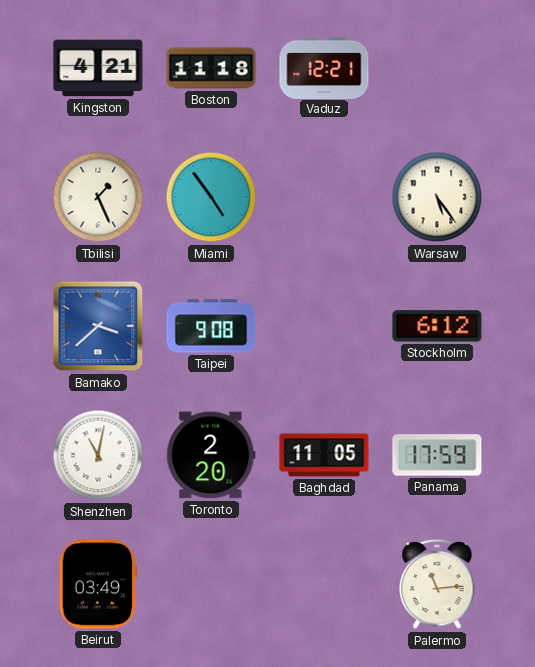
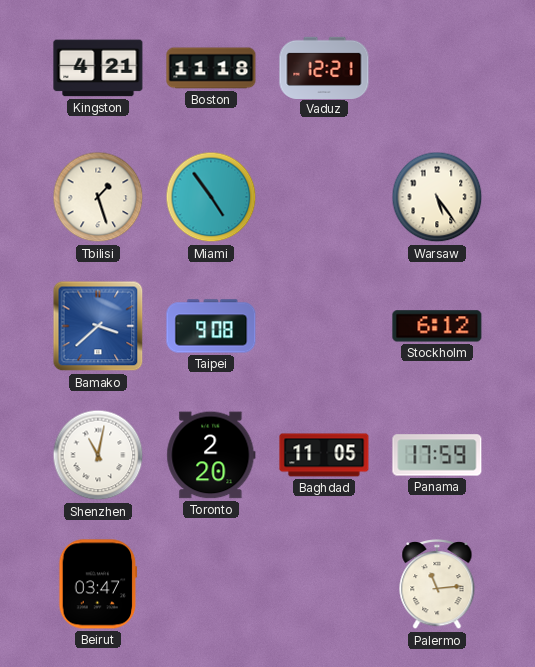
Tbilisi: 1:26 -> 1:27 (98, 197)
Beirut: 03:49 -> 03:47 (98, 584)
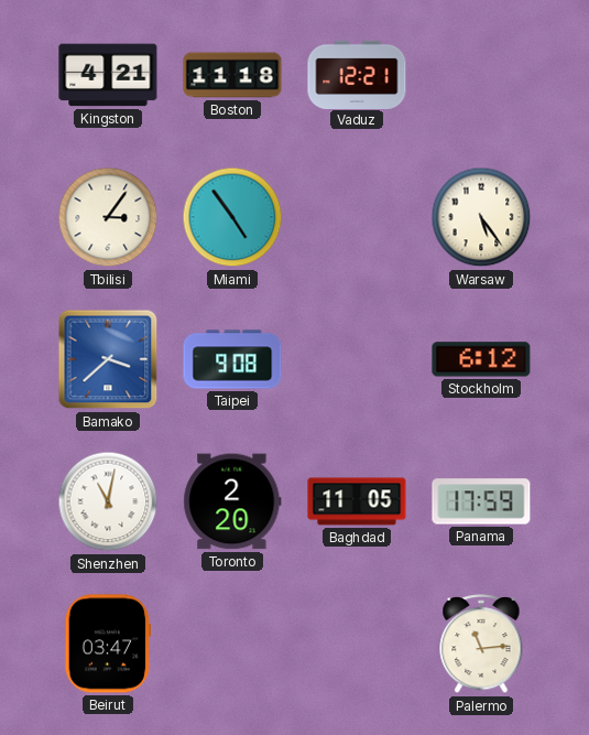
Tbilisi: 1:27 -> 3:06 (108, 217)
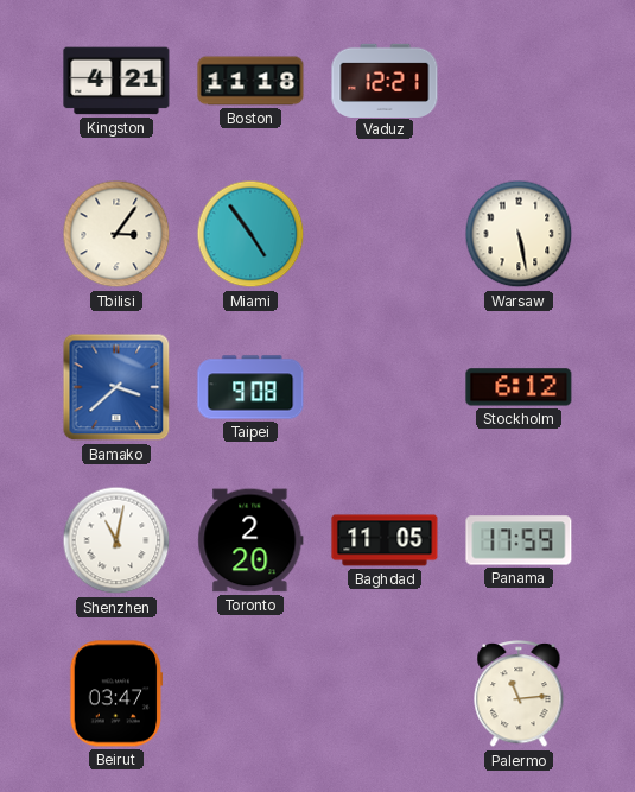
Warsaw: 5:24 -> 5:28 (519, 234)
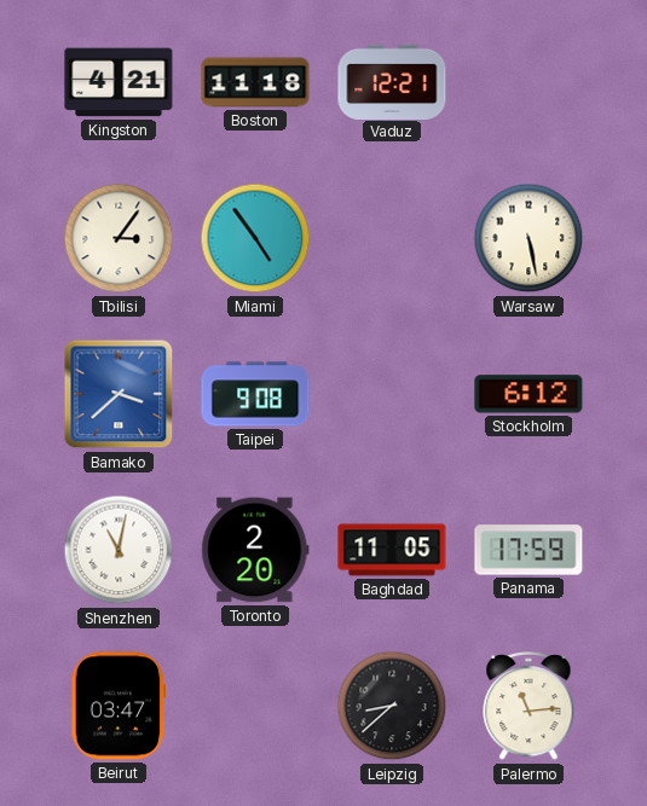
Leipzig: none -> 8:38 (392, 706)
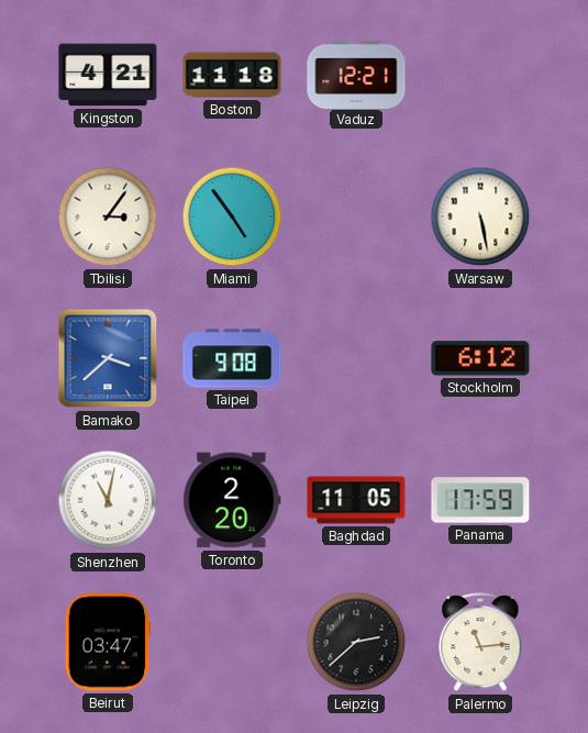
Leipzig: 8:38 -> 2:38 (356, 642)
